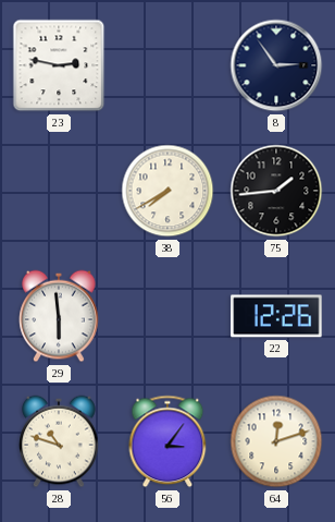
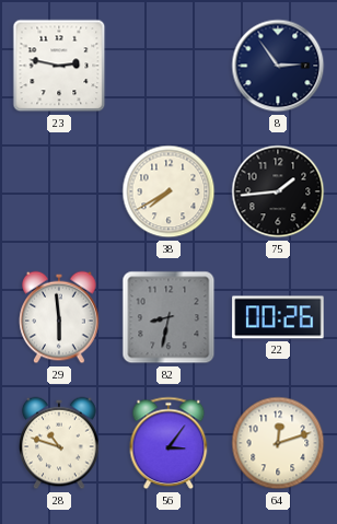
82: none -> 8:32 (168, 317)
22: 12:26 -> 00:26 (278, 317)
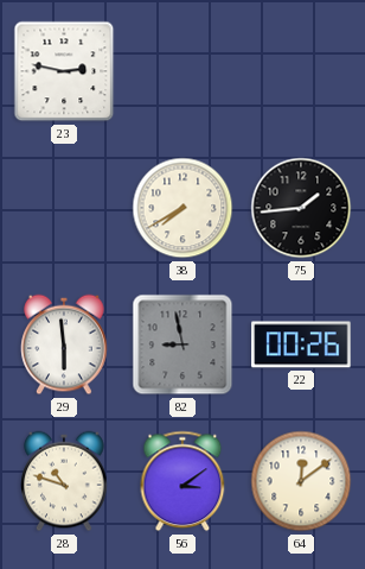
8: 2:54 -> none (278, 66)
82: 8:32 -> 8:58 (182, 344)
56: 3:06 -> 3:09 (182, 481)
64: 12:12 -> 12:09 (301, 481)
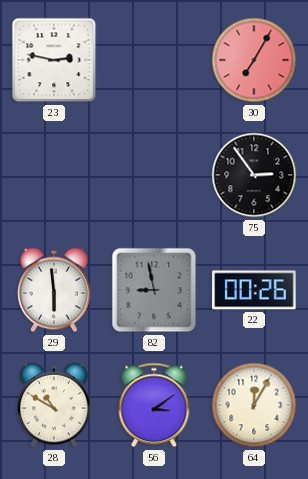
30: none -> 7:05 (254, 60)
38: 7:40 -> none (182, 208)
75: 1:44 -> 2:54 (254, 175)
28: 10:48 -> 10:50 (54, 405)
64: 12:09 -> 12:05 (254, 405)
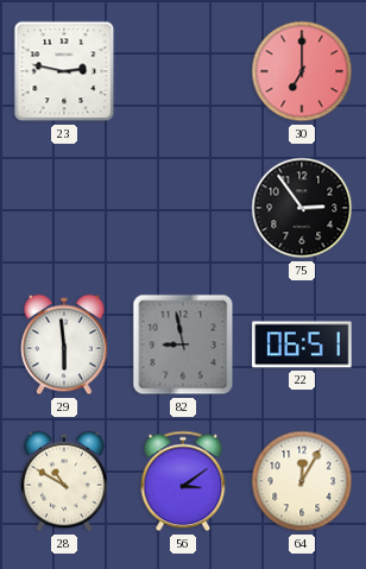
30: 7:05 -> 7:00 (302, 71)
22: 00:26 -> 06:51 (302, 344)
